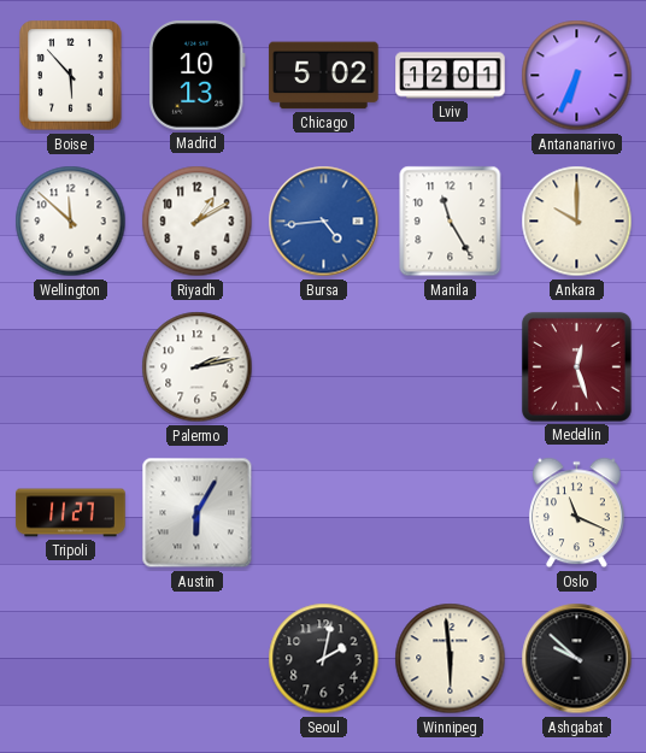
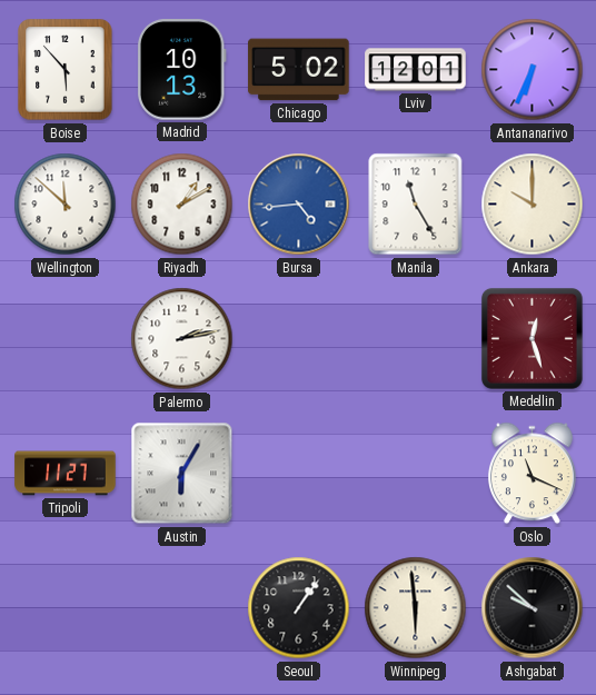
Seoul: 2:02 -> 1:06 (299, 608)
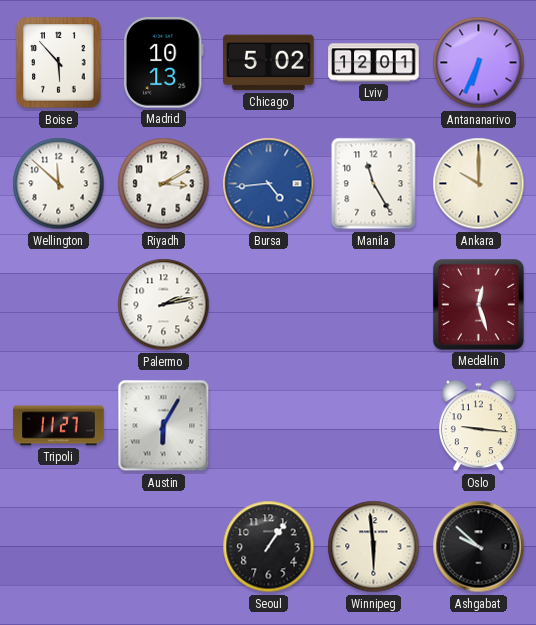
Riyadh: 1:10 -> 3:10 (164, 184)
Oslo: 11:19 -> 9:16 (478, 426)
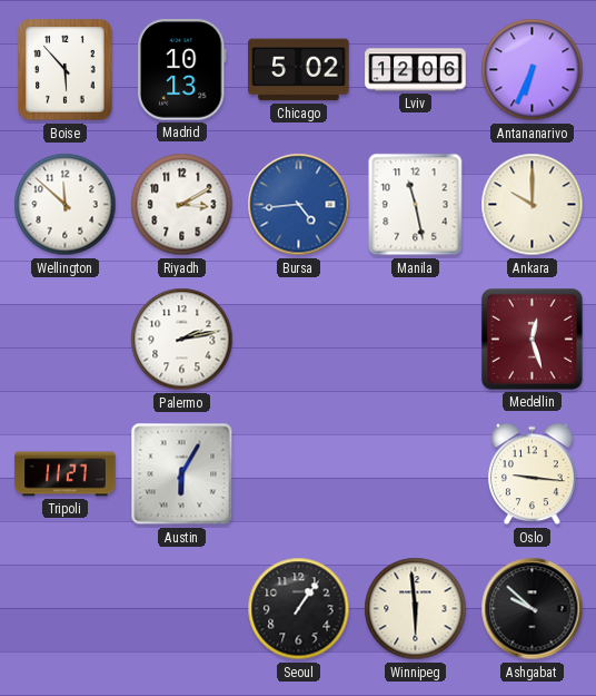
Lviv: 12:01 -> 12:06 (416, 70)
Manila: 11:25 -> 11:28 (416, 205)
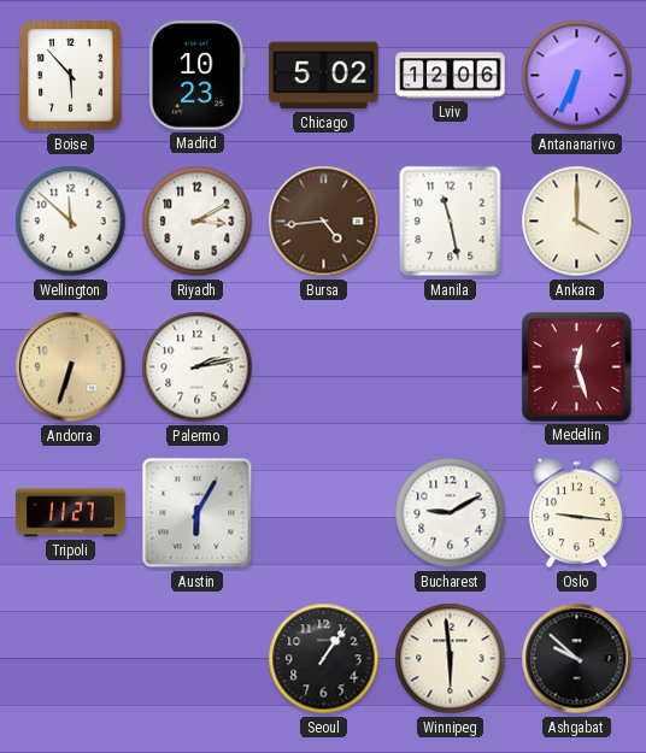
Madrid: 10:13 -> 10:23 (196, 76)
Bursa dial: blue -> brown (324, 222)
Ankara: 10:00 -> 4:00 (577, 222)
Andorra: none -> 6:33 (71, 367)
Bucharest: none -> 9:10 (451, 513)
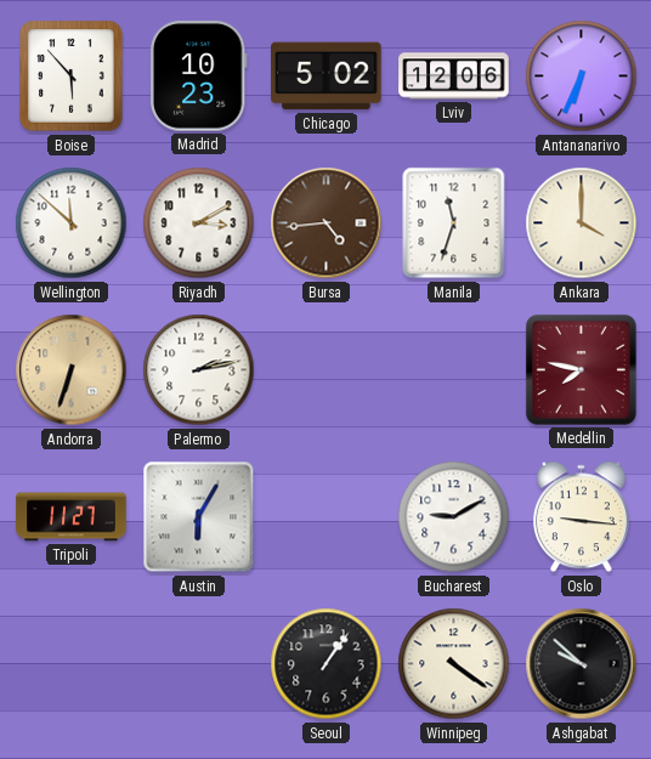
Manila: 11:28 -> 11:33 (454, 223)
Medellin: 12:27 -> 7:47 (581, 369)
Winnipeg: 5:59 -> 4:21 (454, 664)
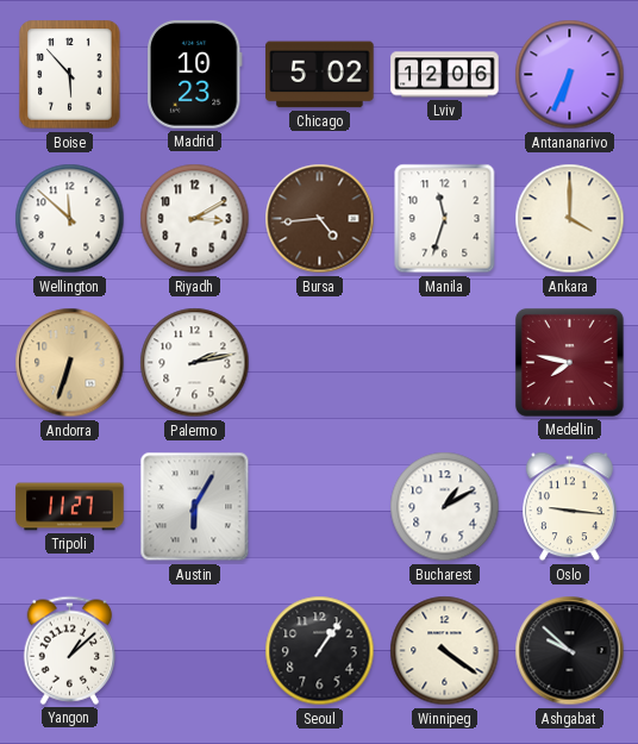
Bucharest: 9:10 -> 1:10 (445, 507)
Yangon: none -> 1:08 (70, 650)
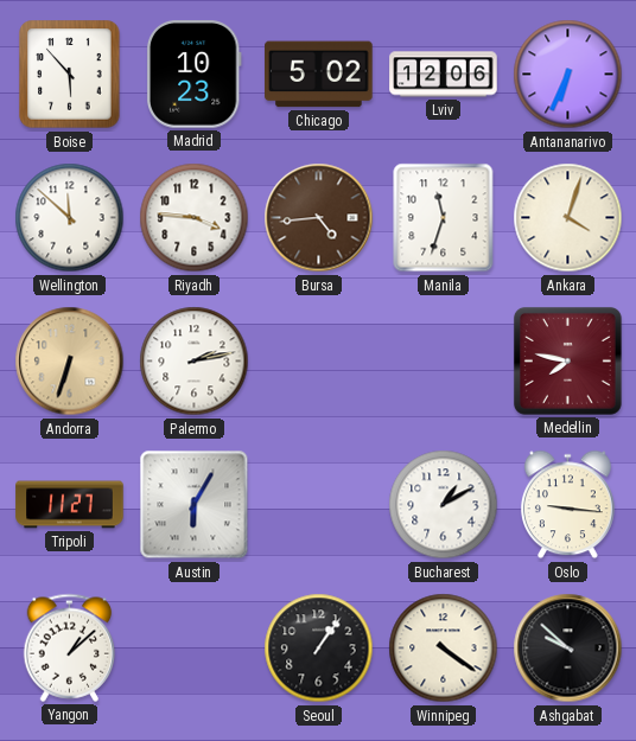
Riyadh: 3:10 -> 3:46 (195, 218)
Ankara: 4:00 -> 4:03 (568, 218)
